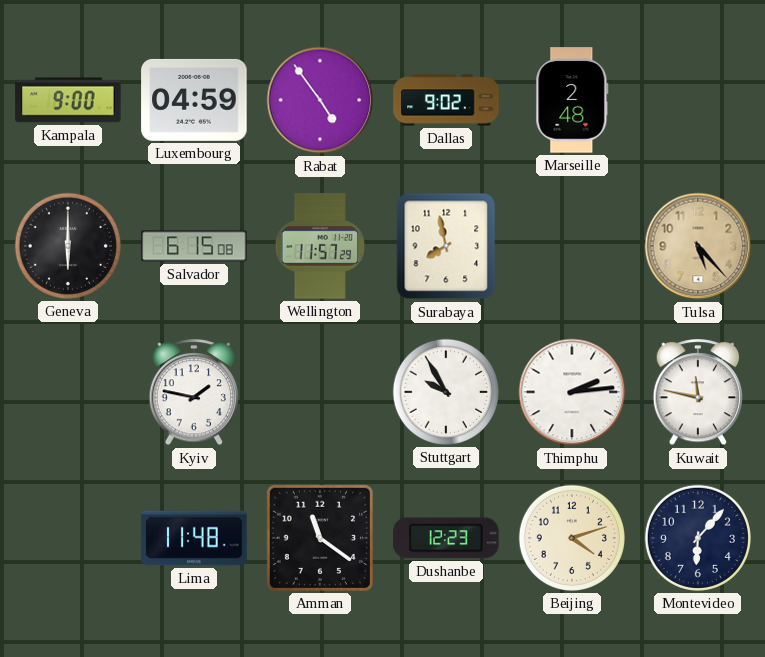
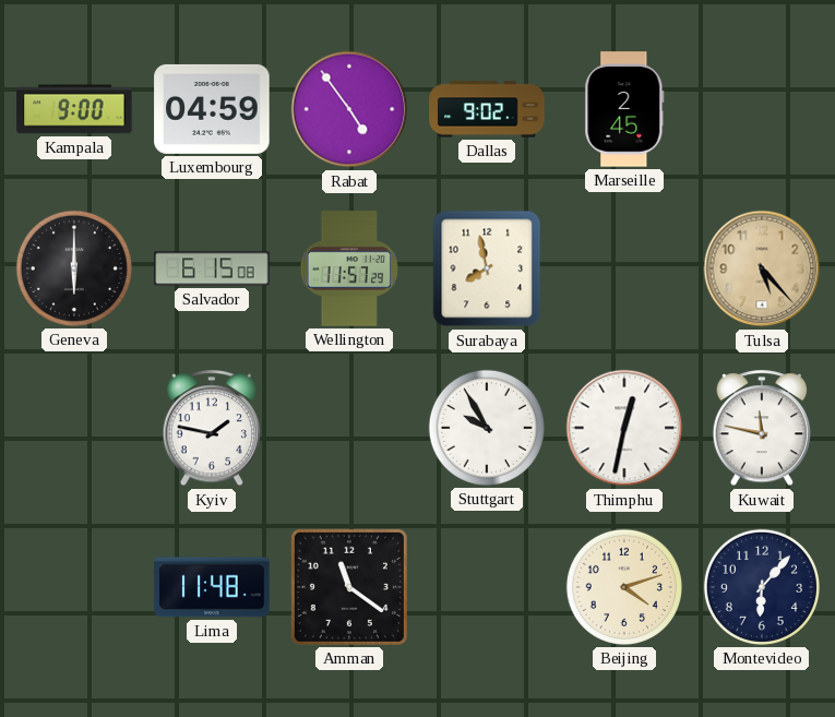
Marseille: 2:48 -> 2:45 (624, 109)
Thimphu: 2:14 -> 12:32 (624, 428)
Dushanbe: 12:23 -> none (446, 538)
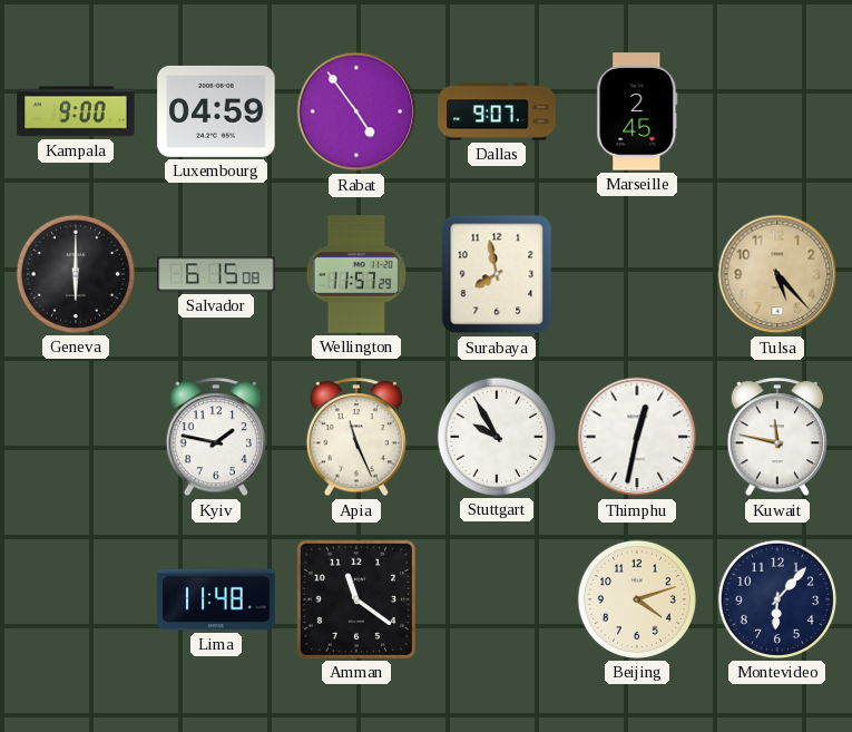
Dallas: 9:02 -> 9:07 (497, 111)
Apia: none -> 11:26 (356, 438)
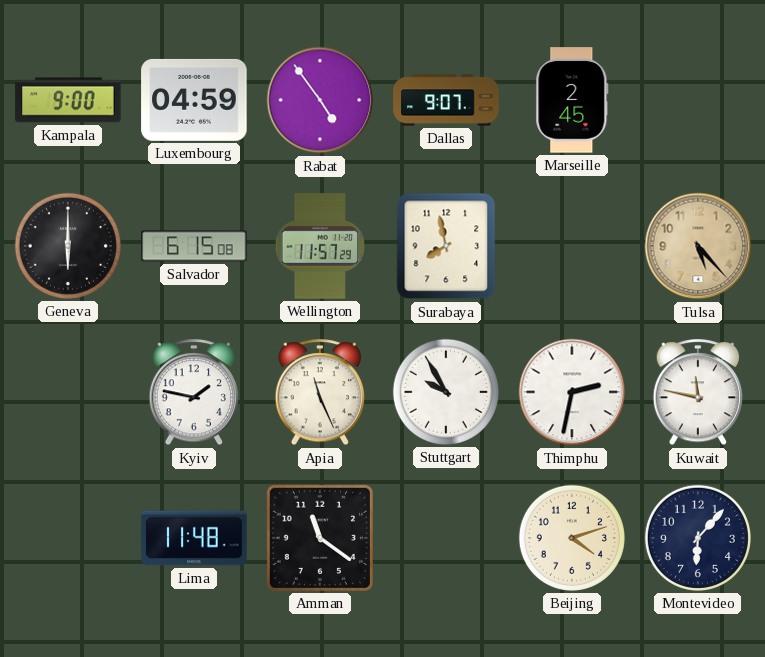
Thimphu: 12:32 -> 2:32 (572, 392)
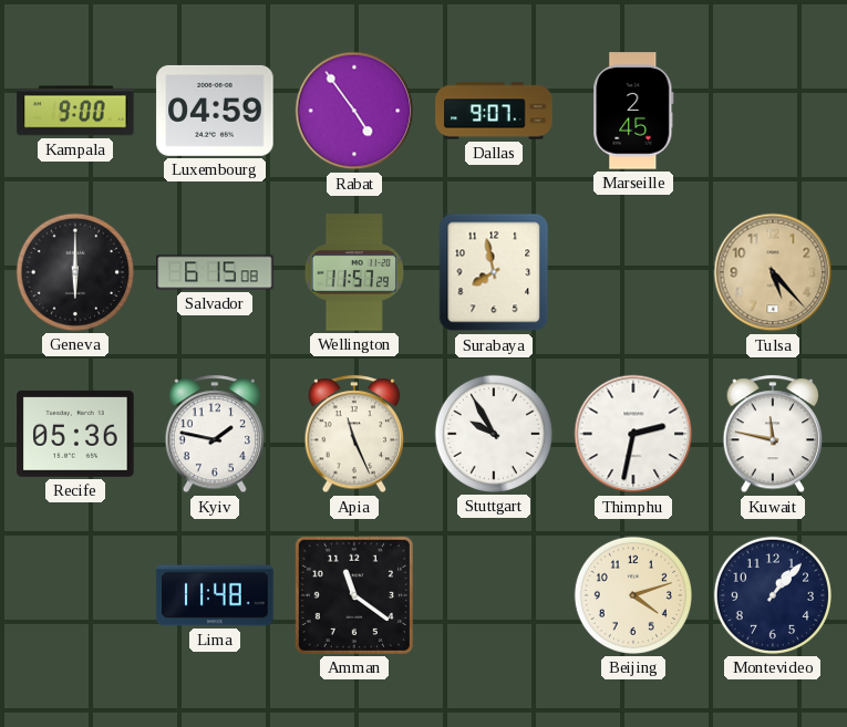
Recife: none -> 05:36 (75, 434)
Montevideo: 6:07 -> 1:07 (773, 595)
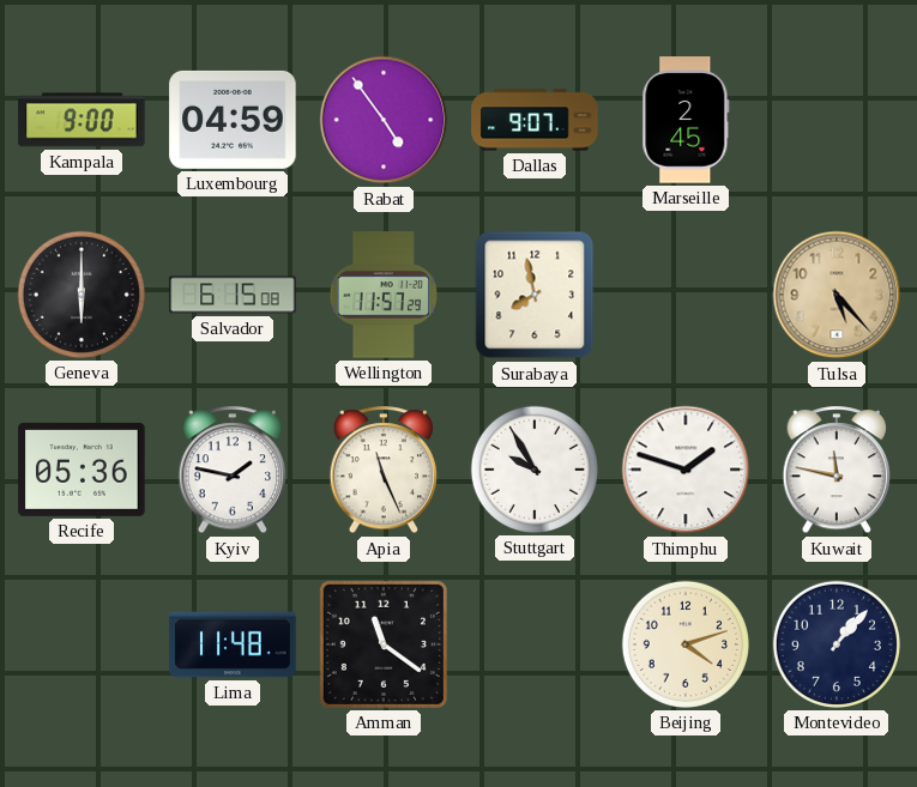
Thimphu: 2:32 -> 1:48 (686, 470)
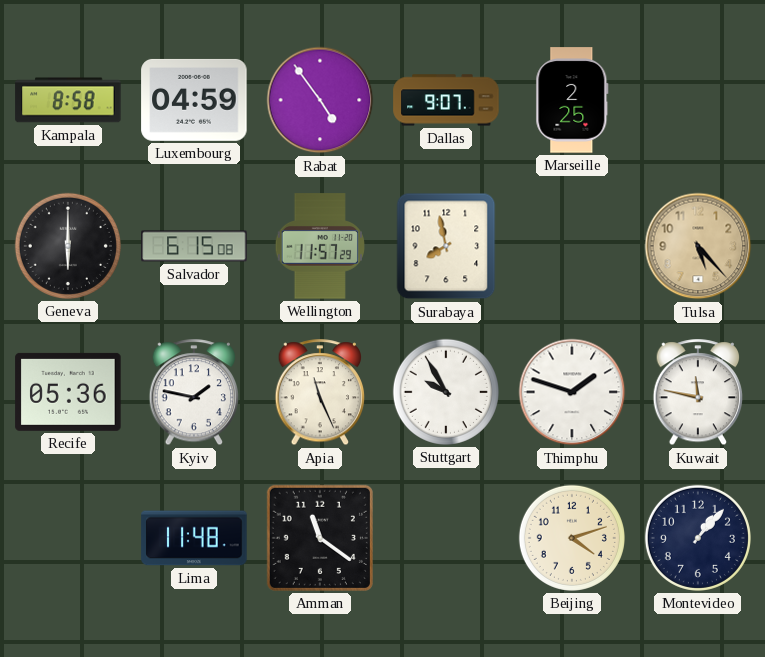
Kampala: 9:00 -> 8:58 (68, 100)
Marseille: 2:45 -> 2:25 (572, 100)
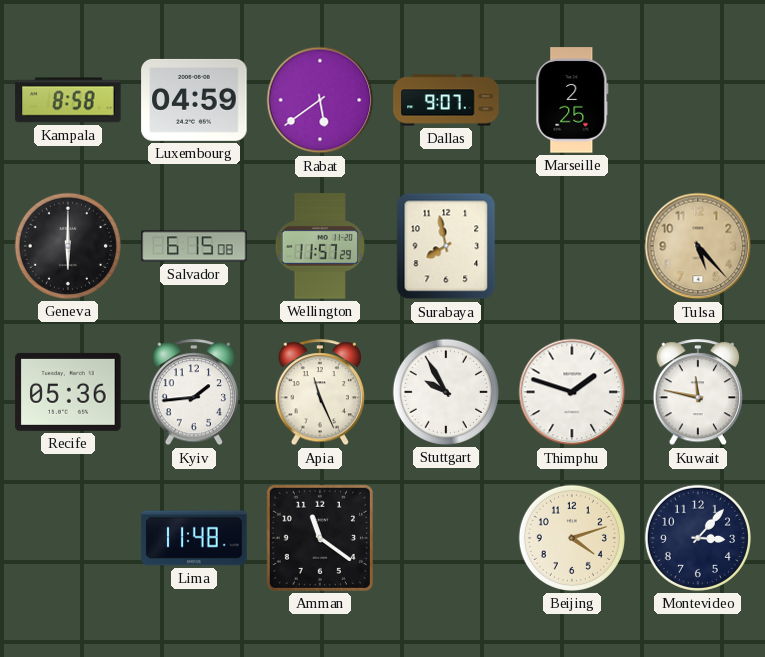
Rabat: 4:54 -> 5:39 (320, 100)
Kyiv: 1:47 -> 1:44 (194, 393)
Montevideo: 1:07 -> 3:07 (698, 538)
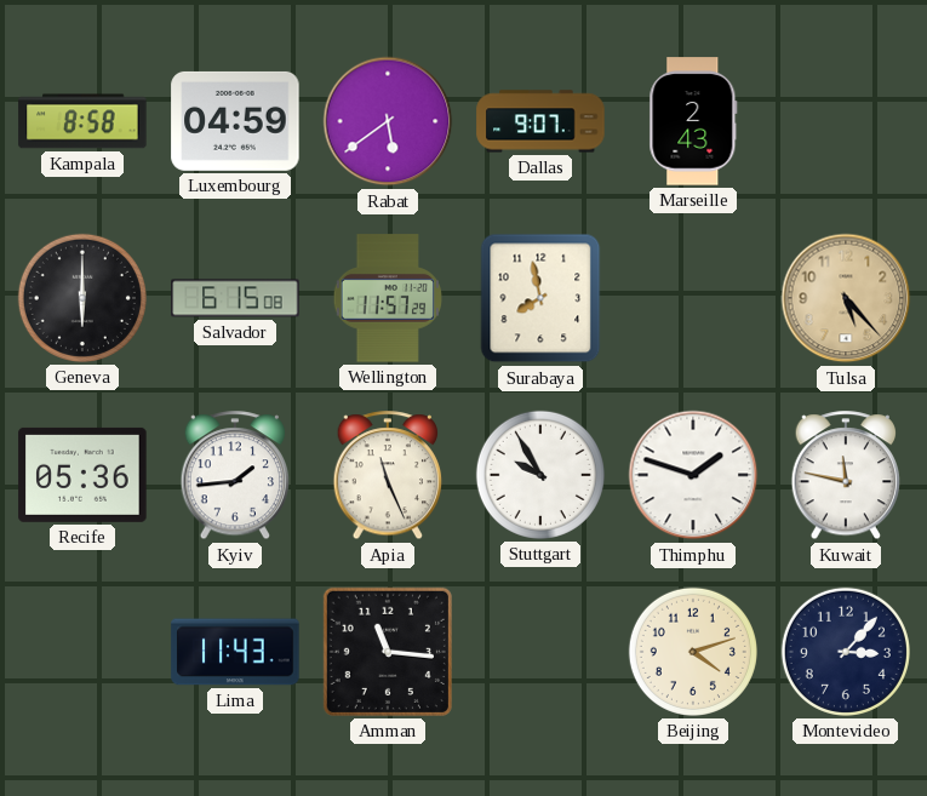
Marseille: 2:25 -> 2:43 (693, 121)
Lima: 11:48 -> 11:43 (235, 652)
Amman: 11:21 -> 11:16 (388, 652)
